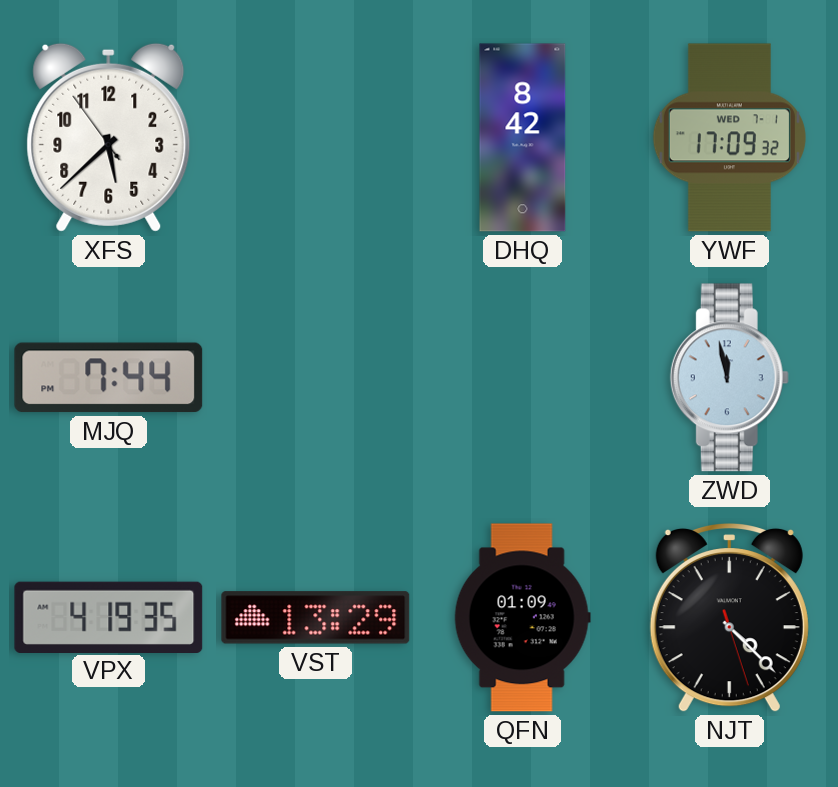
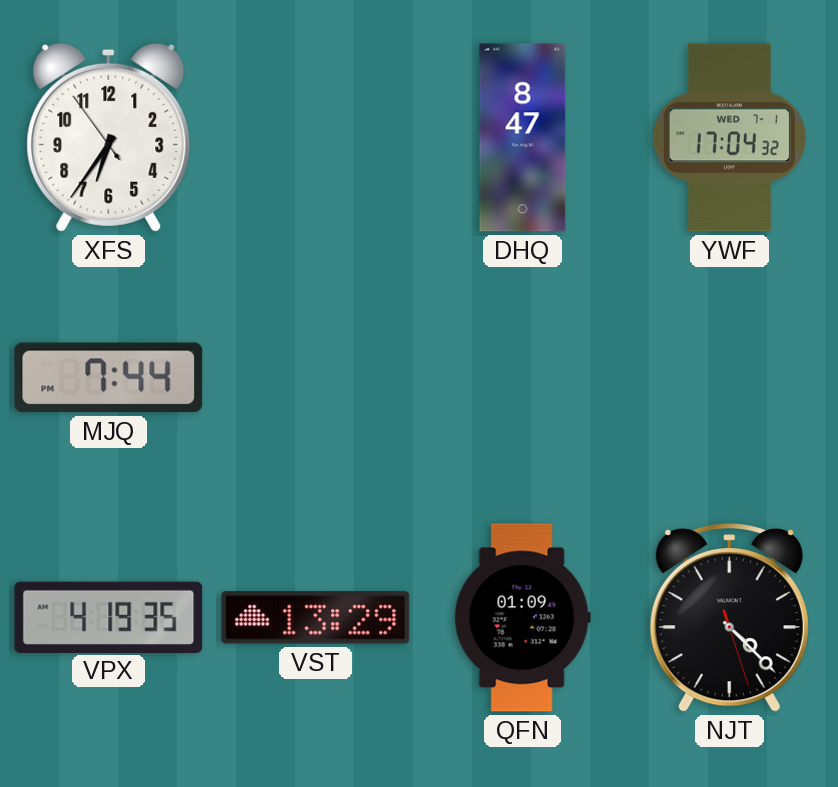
XFS: 5:37 -> 6:35 (109, 137)
DHQ: 8:42 -> 8:47 (523, 138)
YWF: 17:09 -> 17:04 (729, 138)
ZWD: 11:58 -> none (729, 378)
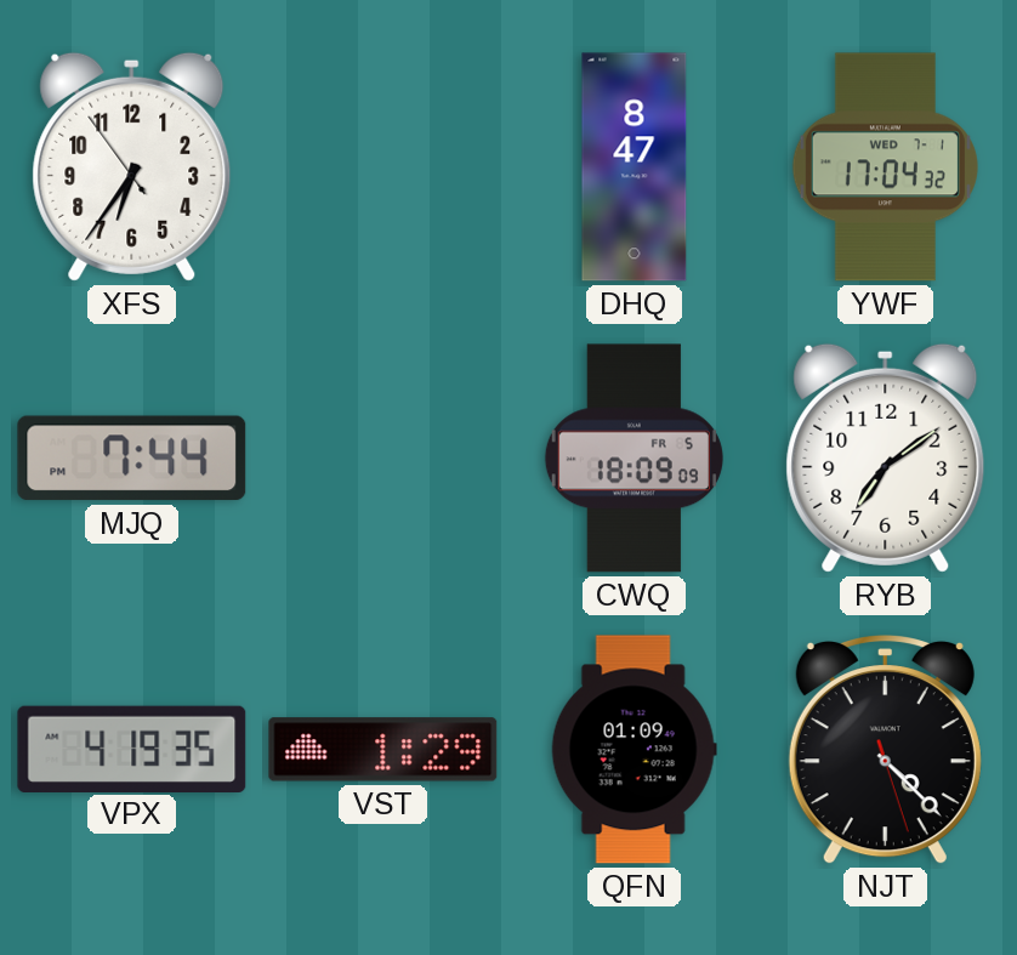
CWQ: none -> 18:09 (634, 459)
RYB: none -> 7:09 (886, 457)
VST: 13:29 -> 1:29 (383, 750)
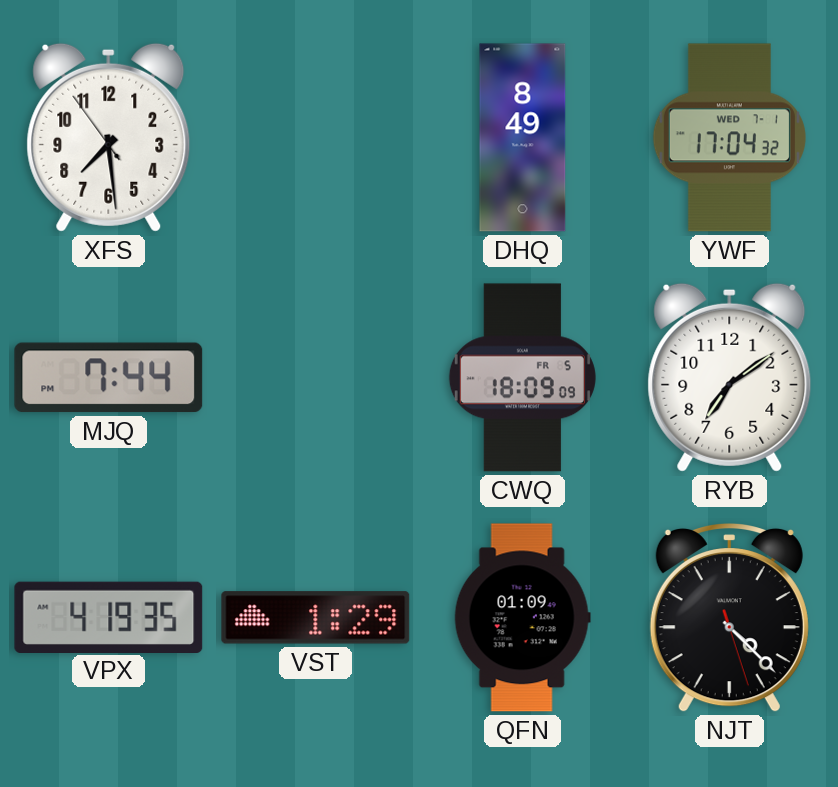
XFS: 6:35 -> 7:28 (109, 137)
DHQ: 8:47 -> 8:49 (523, 138)
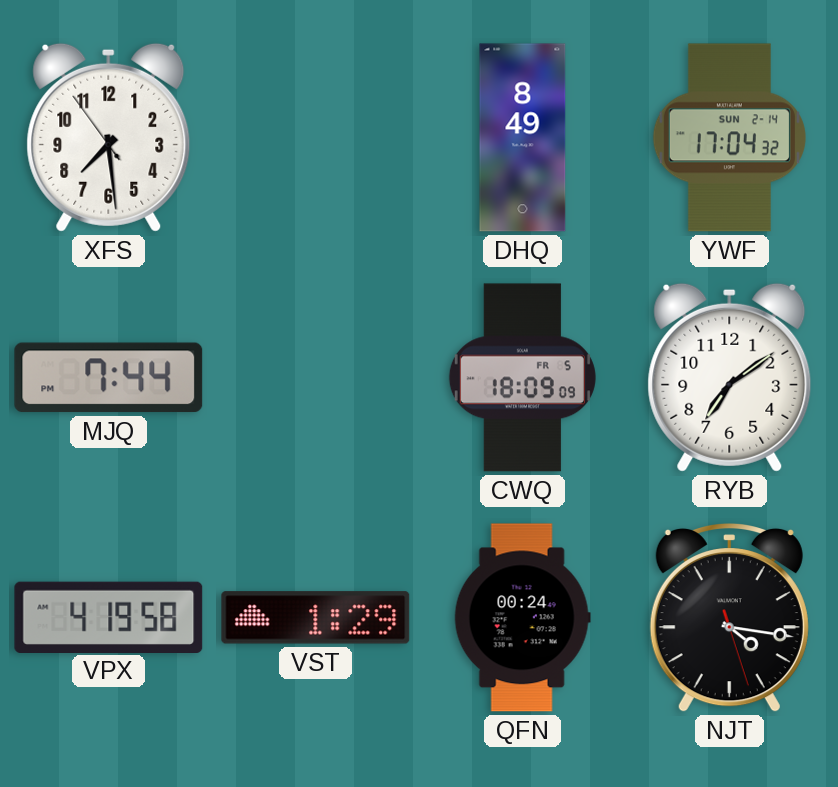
YWF date: WED 7-1 -> SUN 2-14 (729, 138)
VPX: 4:19:35 -> 4:19:58 (109, 617)
QFN: 01:09 -> 00:24 (522, 618)
NJT: 4:22 -> 4:16 (729, 618)
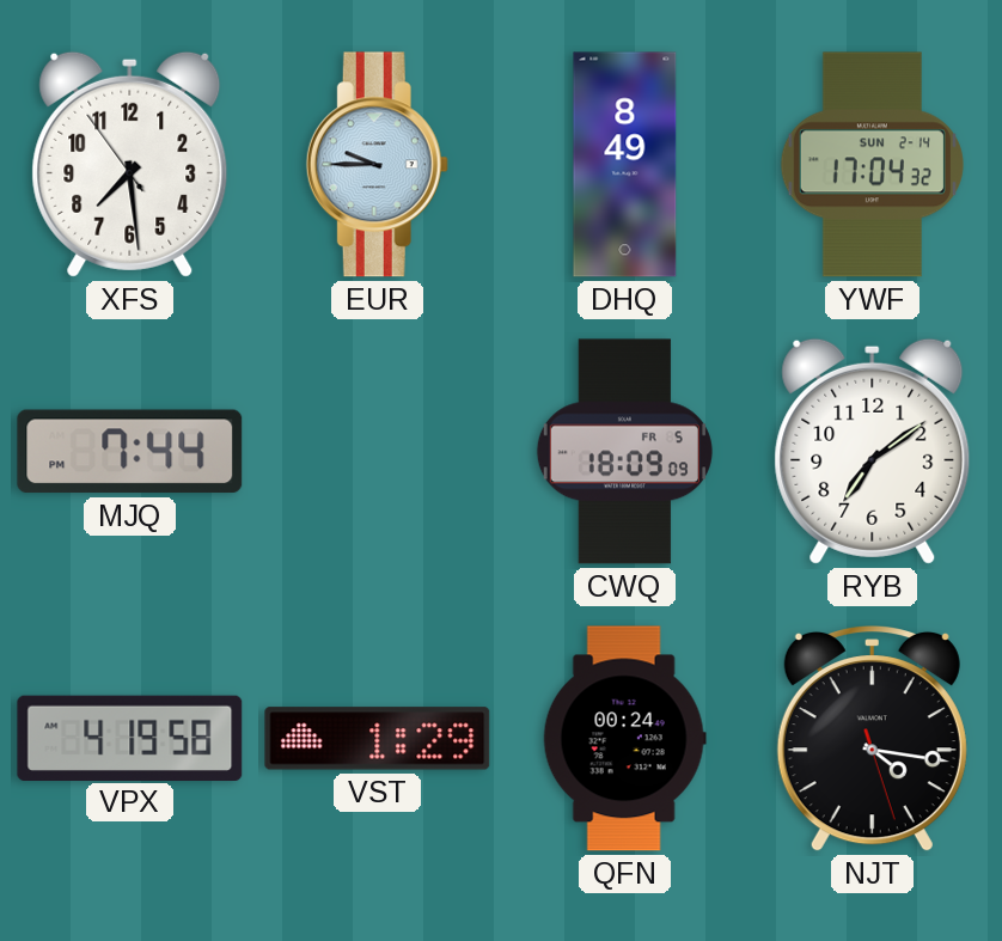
EUR: none -> 9:45 (377, 165)
